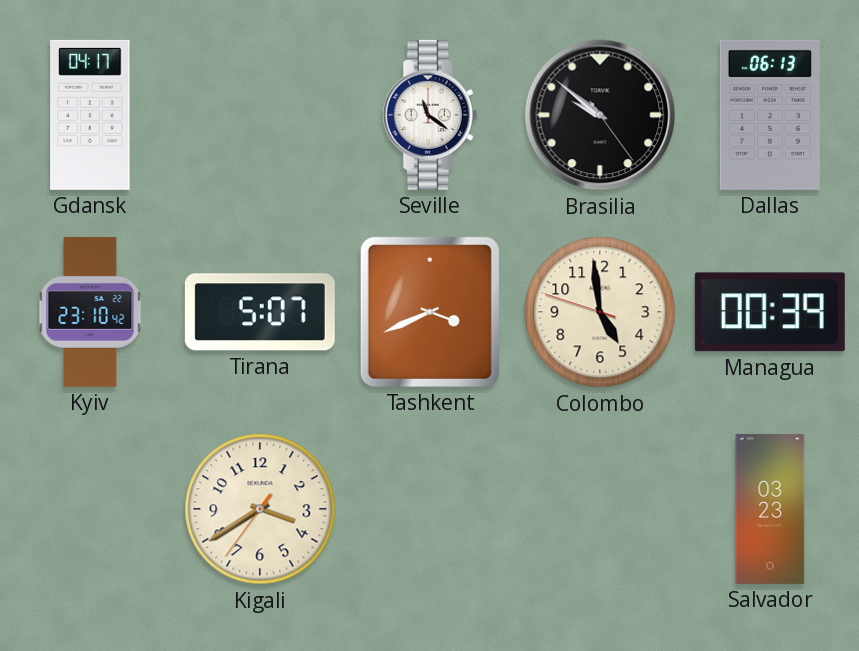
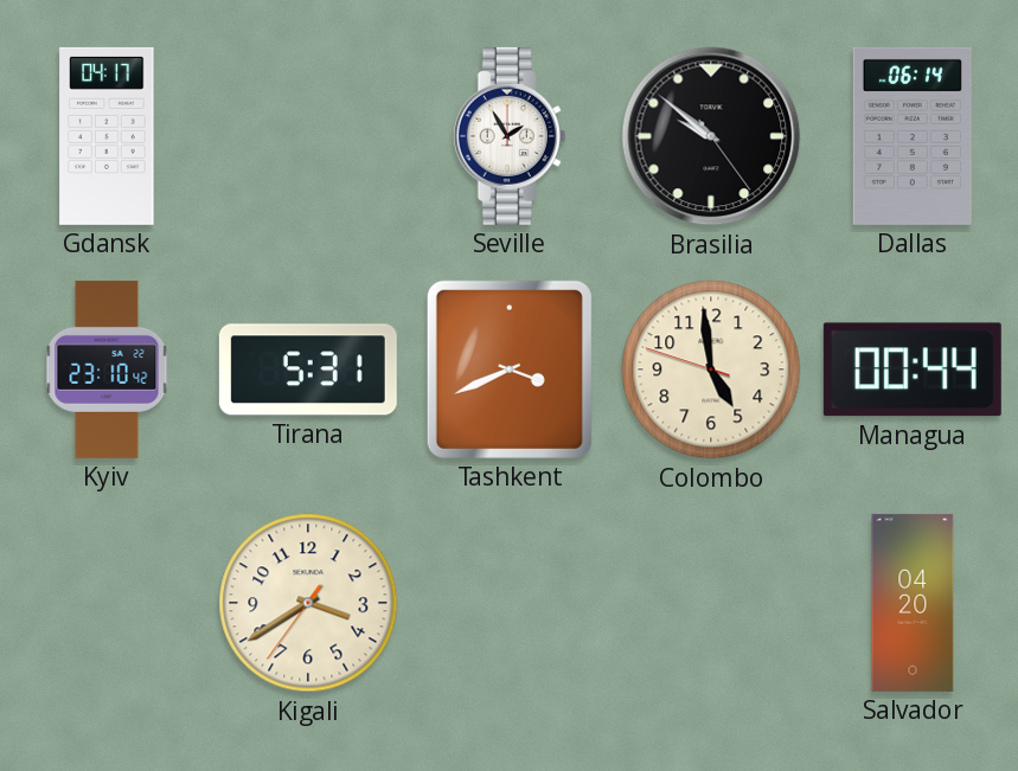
Seville: 11:21 -> 1:55 (510, 136)
Dallas: 06:13 -> 06:14 (913, 136)
Tirana: 5:07 -> 5:31 (308, 370)
Managua: 00:39 -> 00:44 (913, 370)
Salvador: 03:23 -> 04:20 (913, 603)
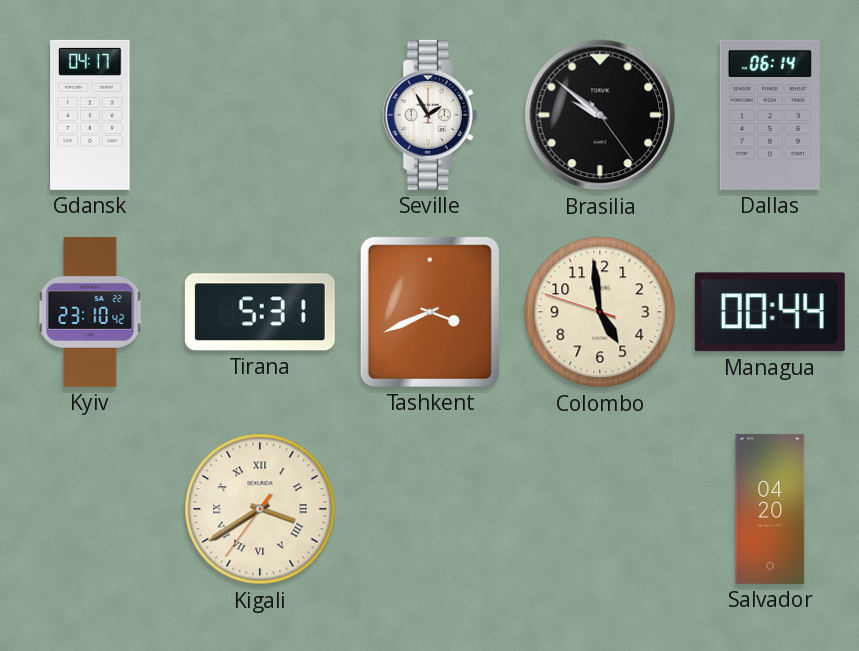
Kigali numerals: Arabic -> Roman (260, 509)
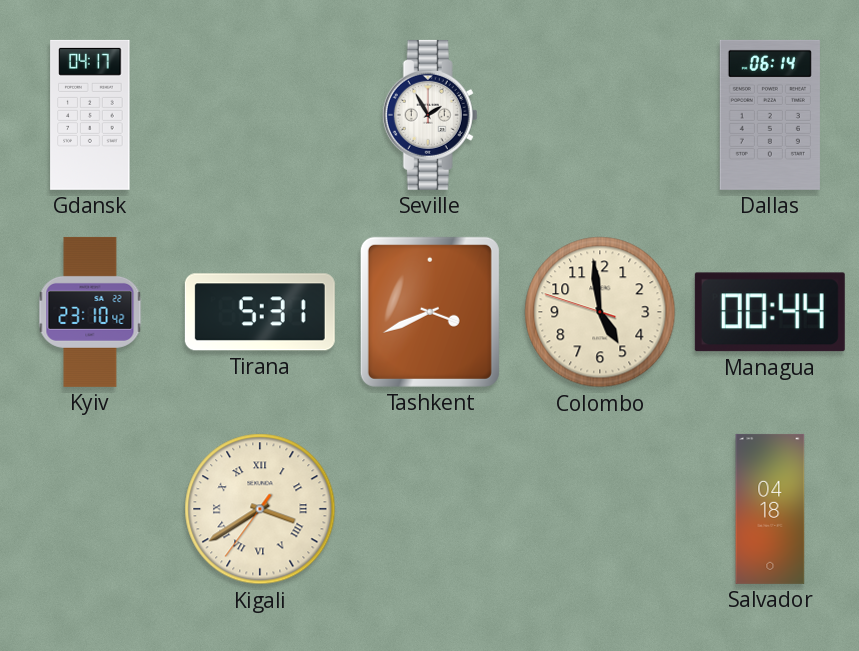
Brasilia: 9:51 -> none (600, 115)
Salvador: 04:20 -> 04:18 (770, 509)
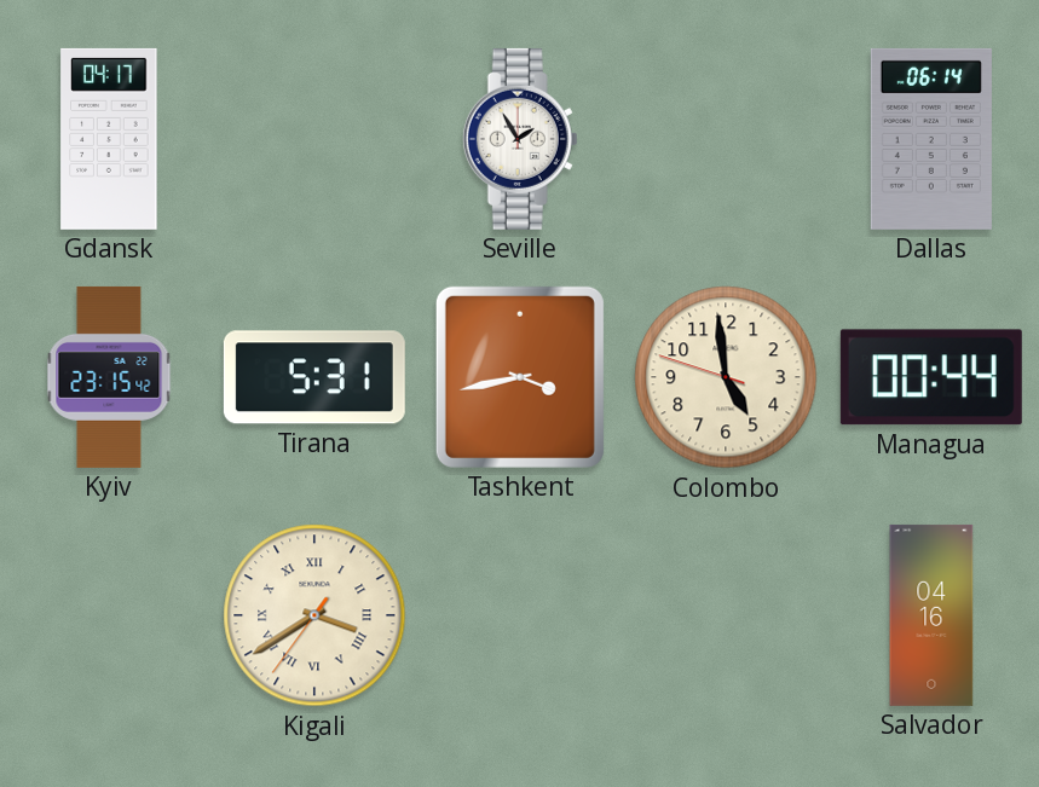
Kyiv: 23:10 -> 23:15 (109, 377)
Tashkent: 3:41 -> 3:43 (520, 377)
Salvador: 04:18 -> 04:16 (931, 615)
